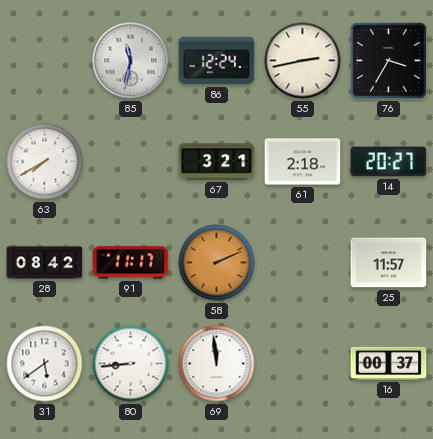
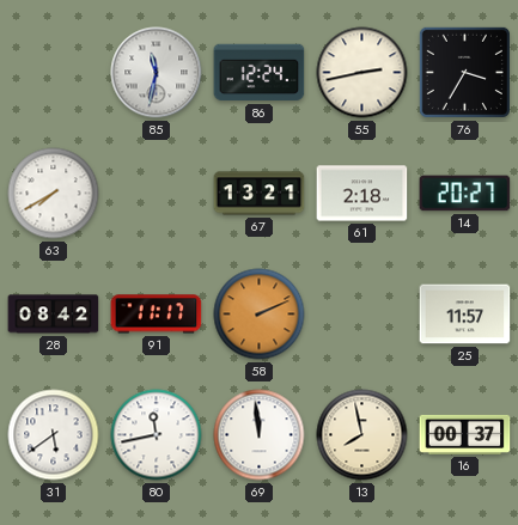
67: 3:21 -> 13:21 (260, 194)
80: 8:44 -> 11:43 (157, 435)
13: none -> 7:58 (362, 435)
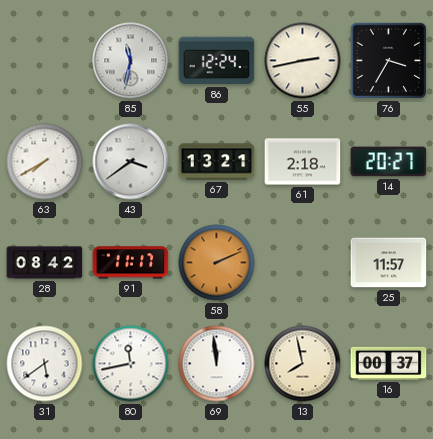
43: none -> 3:39 (131, 162)
